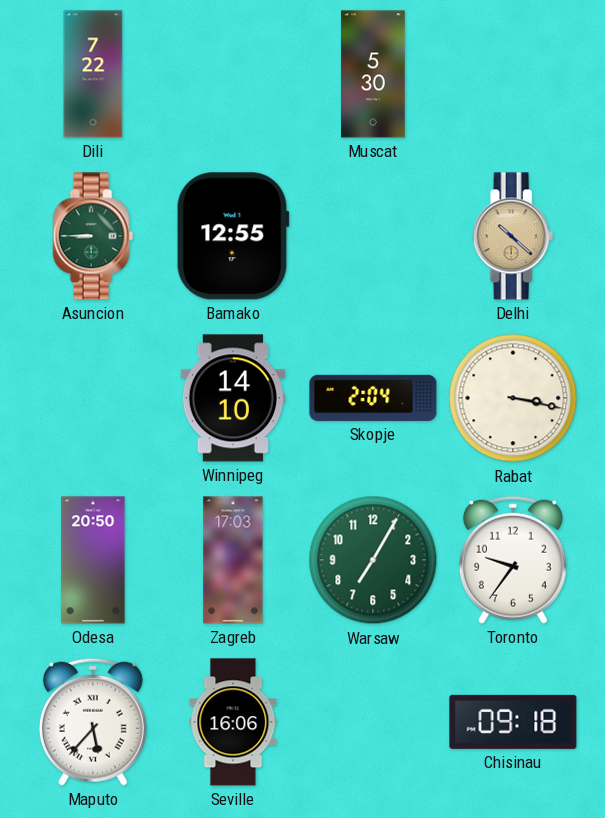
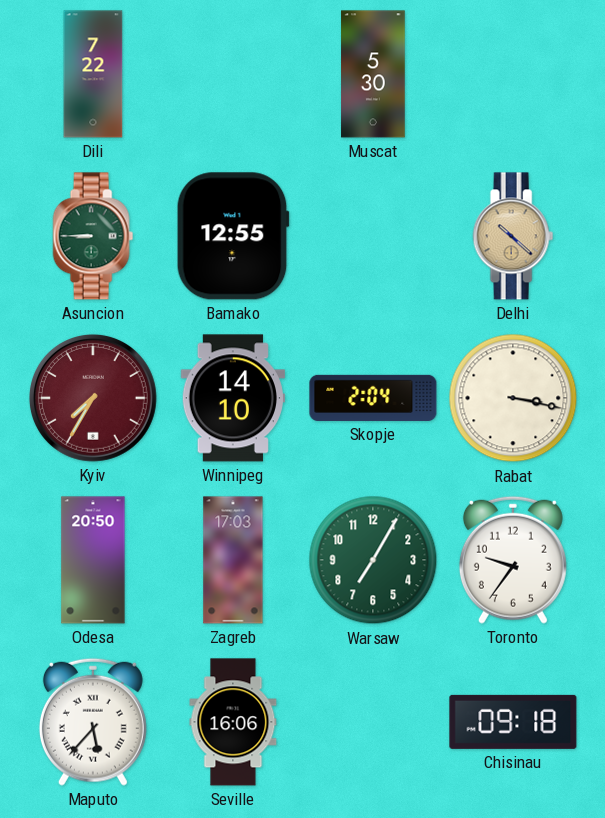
Kyiv: none -> 7:35 (93, 398)
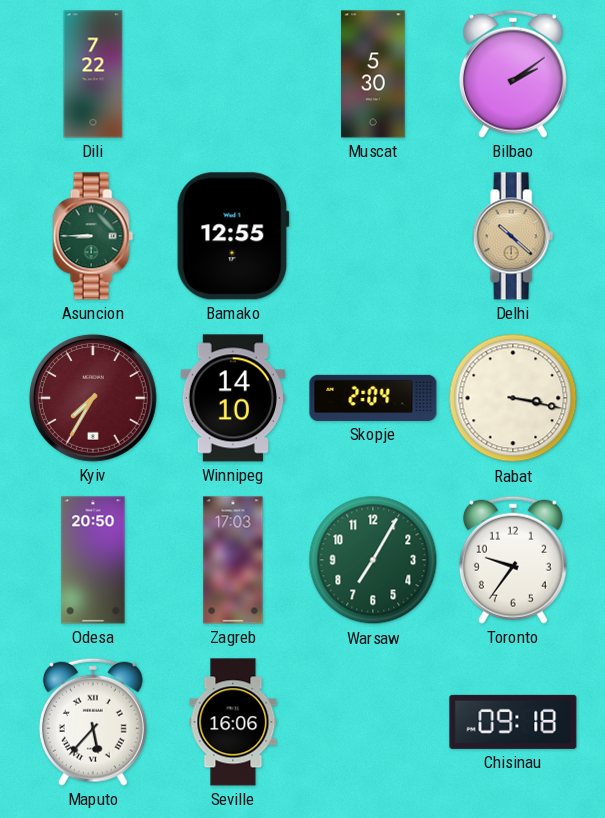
Bilbao: none -> 2:09 (513, 74)
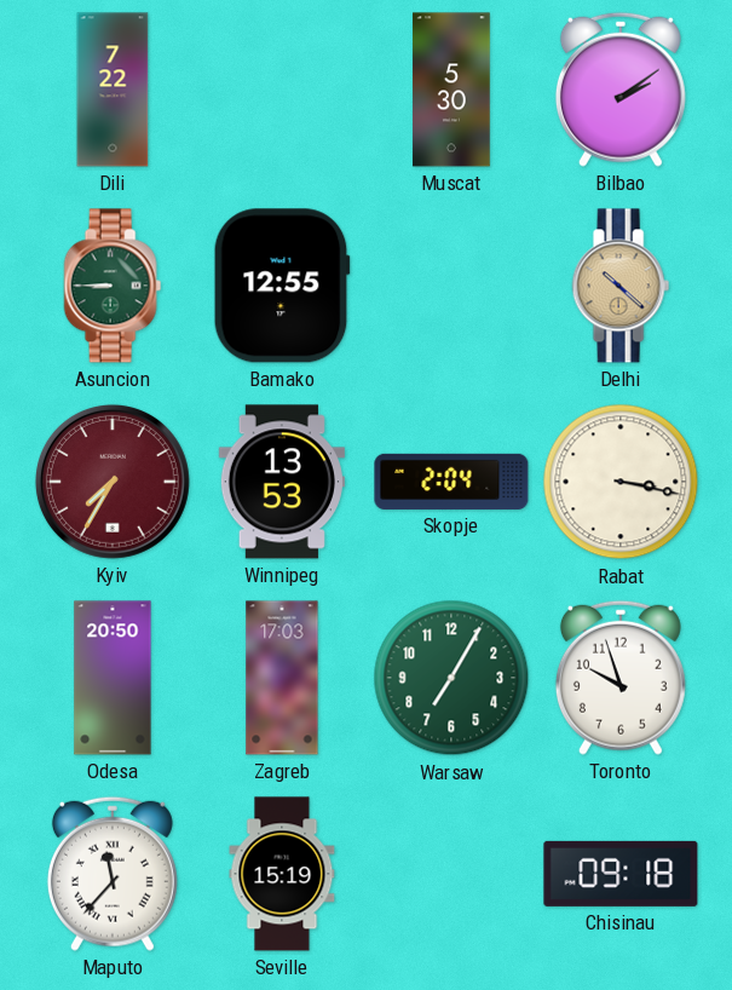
Winnipeg: 14:10 -> 13:53 (281, 482)
Toronto: 9:36 -> 9:57 (621, 678)
Maputo: 5:37 -> 11:37 (113, 874)
Seville: 16:06 -> 15:19 (282, 874)
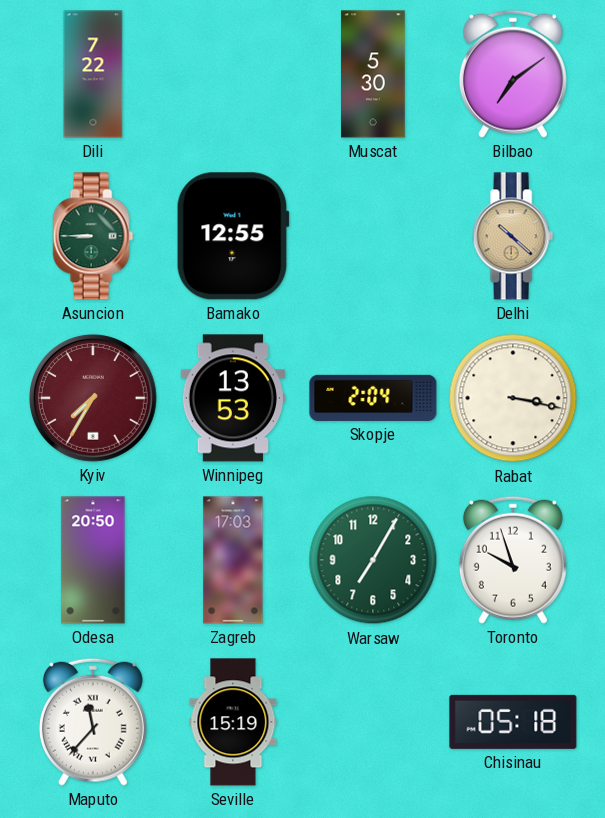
Bilbao: 2:09 -> 7:09 (513, 74)
Chisinau: 09:18 -> 05:18 (513, 722)
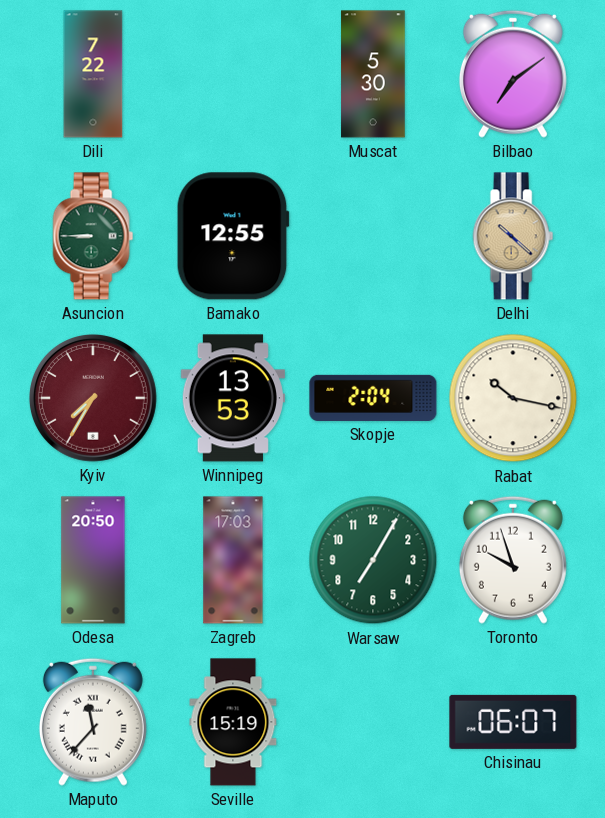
Rabat: 3:17 -> 10:17 (513, 398)
Chisinau: 05:18 -> 06:07 (513, 722)
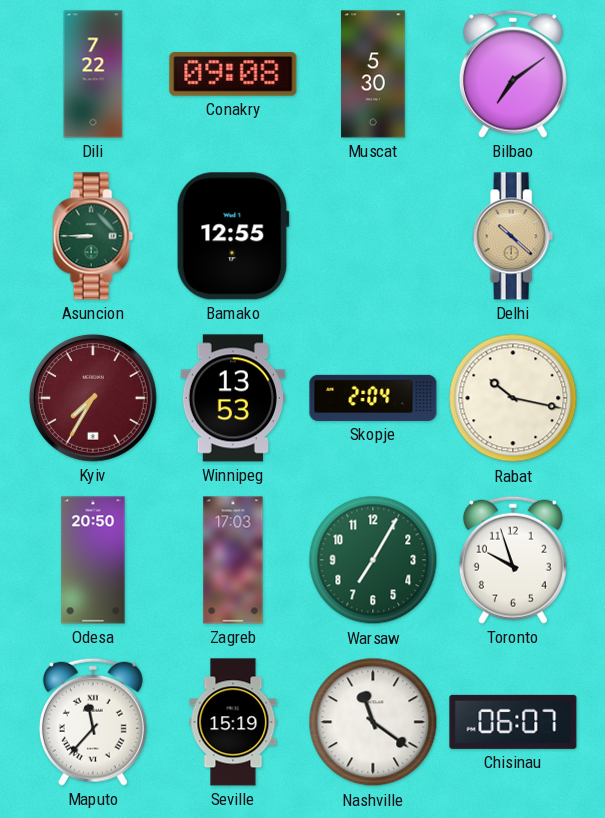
Conakry: none -> 09:08 (233, 74)
Nashville: none -> 11:21 (373, 722)
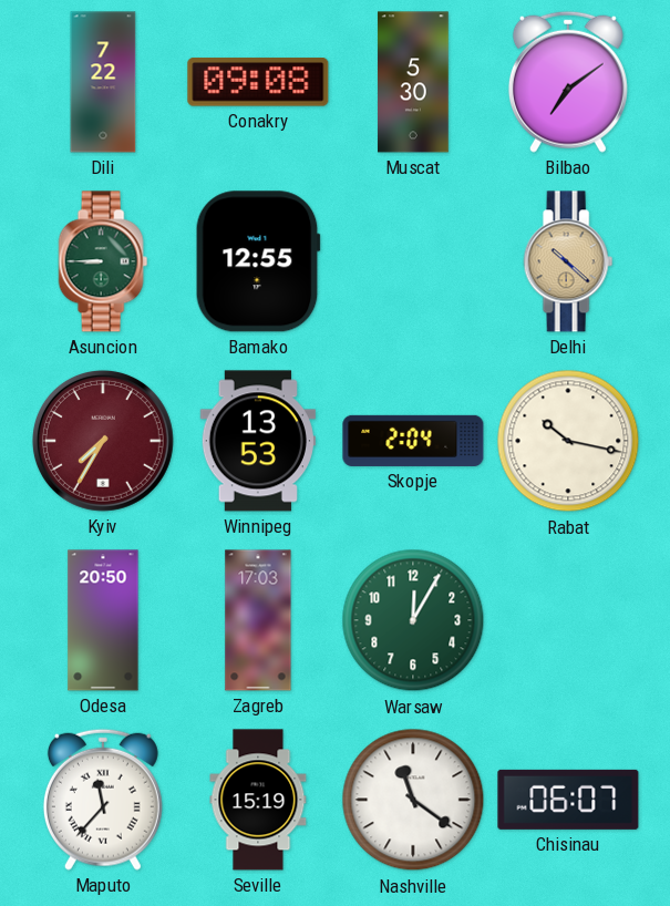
Warsaw: 7:05 -> 12:05 (413, 620)
Toronto: 9:57 -> none (513, 560)
